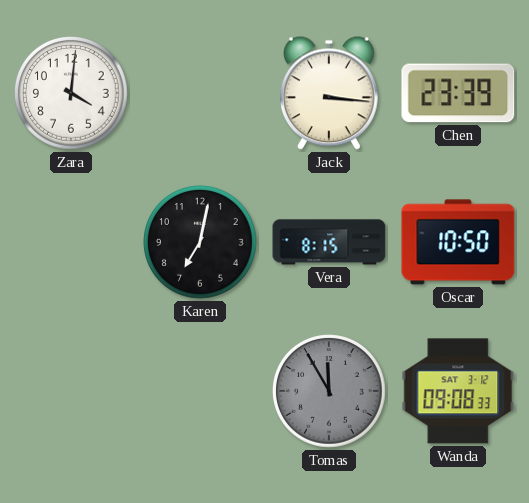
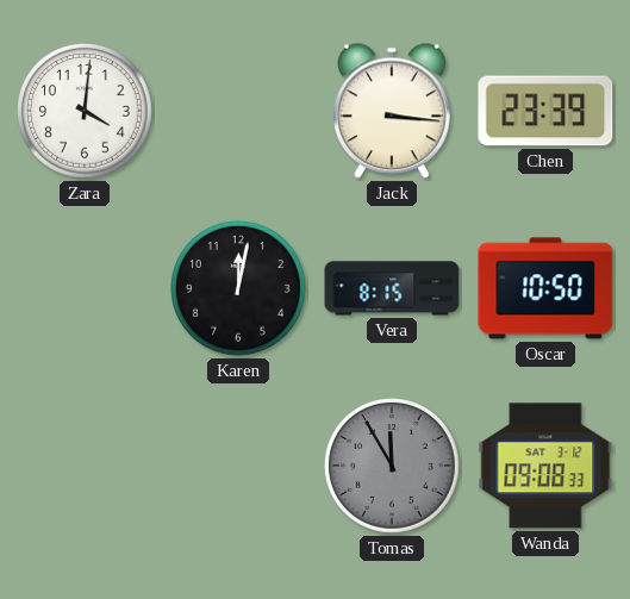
Karen: 7:02 -> 12:02 (239, 289)
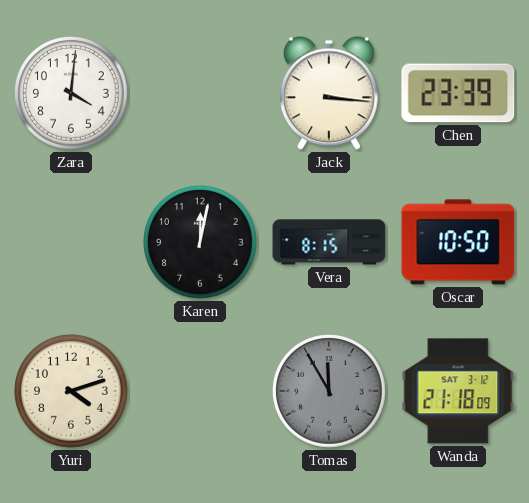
Yuri: none -> 4:12 (72, 392)
Wanda: 09:08 -> 21:18 (458, 391)
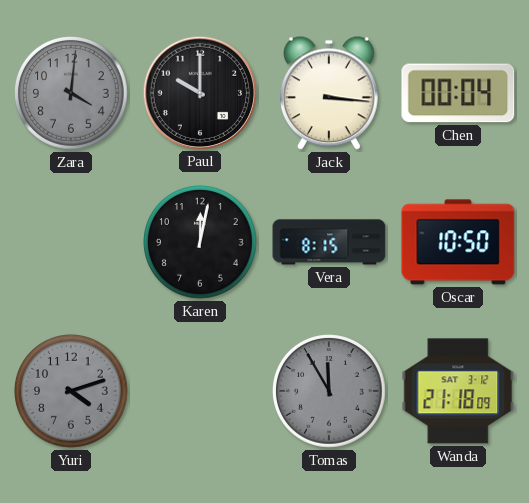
Zara dial: white -> grey (72, 94)
Paul: none -> 10:00 (199, 92)
Chen: 23:39 -> 00:04 (458, 93)
Yuri dial: cream -> grey (72, 392)
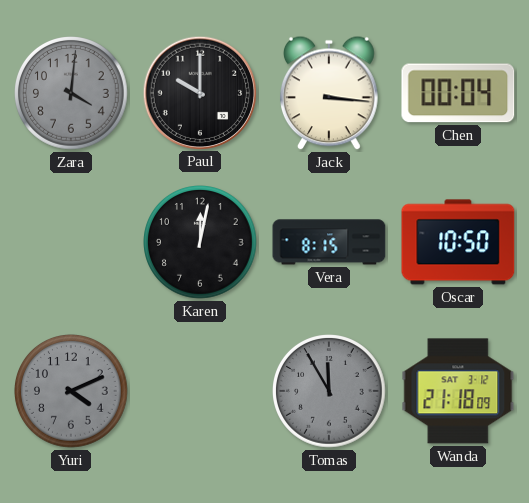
Yuri: 4:12 -> 4:11 (72, 392)
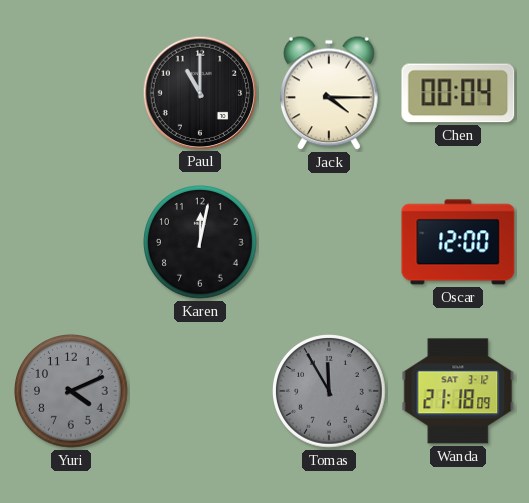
Zara: 4:01 -> none (72, 94)
Paul: 10:00 -> 11:00 (199, 92)
Jack: 3:16 -> 4:15 (330, 93)
Vera: 8:15 -> none (329, 242)
Oscar: 10:50 -> 12:00 (458, 242)
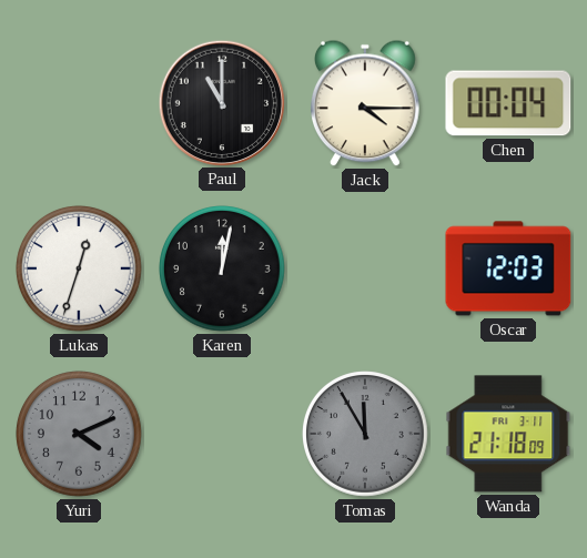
Lukas: none -> 12:33 (80, 270)
Oscar: 12:00 -> 12:03 (508, 268)
Wanda date: SAT 3-12 -> FRI 3-11 (508, 434)
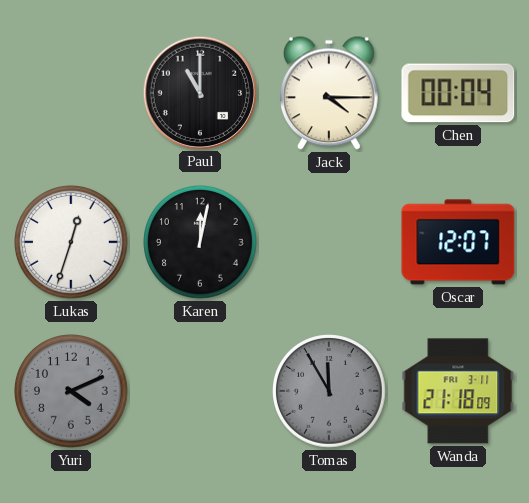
Oscar: 12:03 -> 12:07 (458, 242)
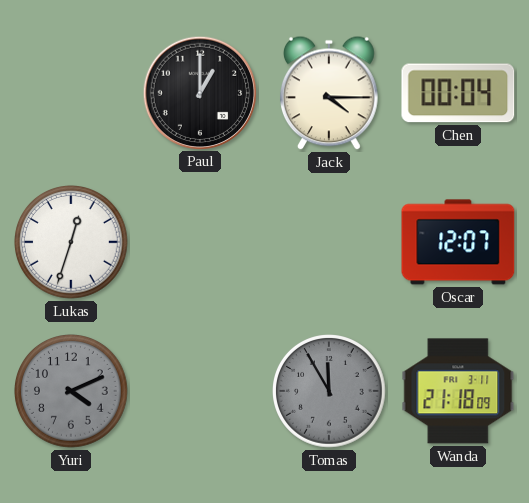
Paul: 11:00 -> 1:00 (199, 92)
Karen: 12:02 -> none (201, 243)
